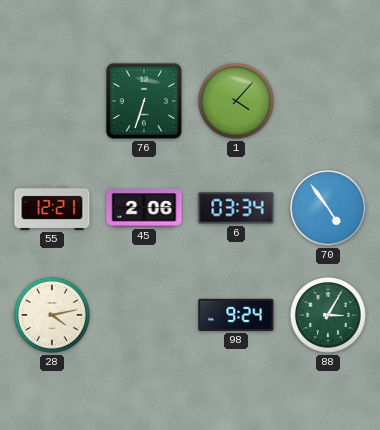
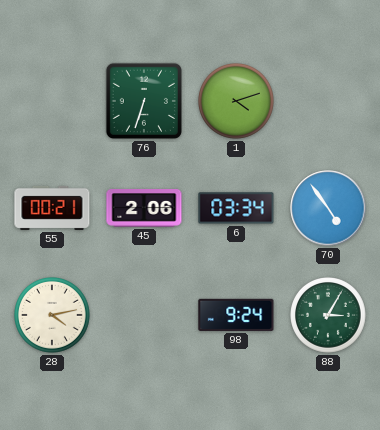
1: 4:07 -> 4:12 (237, 102)
55: 12:21 -> 00:21 (52, 208)
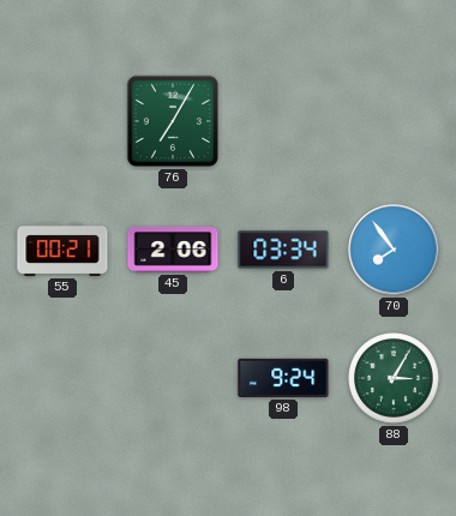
76: 6:33 -> 7:05 (173, 121)
1: 4:12 -> none (237, 102)
70: 4:54 -> 7:54 (394, 250)
28: 4:13 -> none (53, 316)
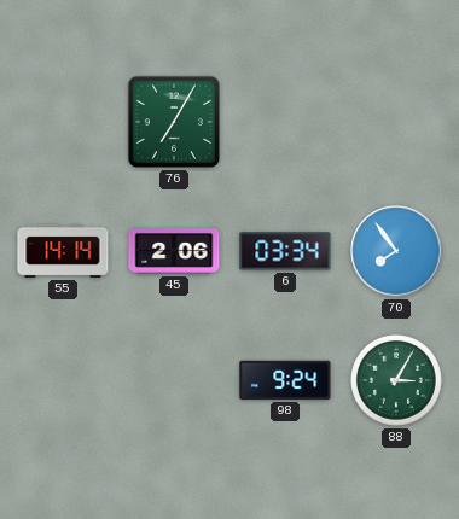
55: 00:21 -> 14:14 (63, 251)
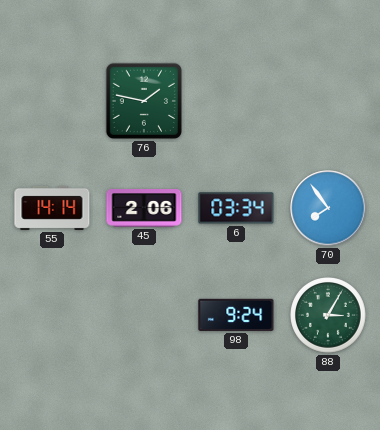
76: 7:05 -> 1:47 (144, 101)
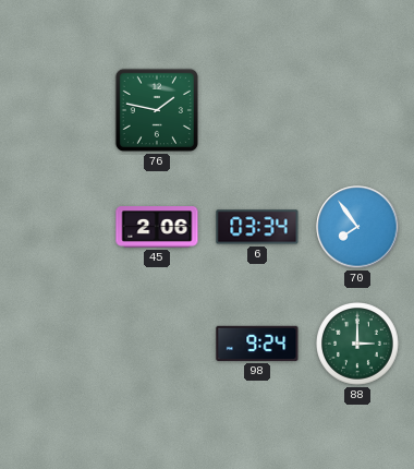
55: 14:14 -> none (52, 208)
88: 3:05 -> 3:00 (358, 345)
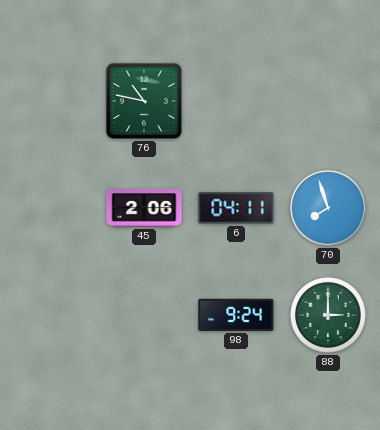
76: 1:47 -> 10:47 (144, 101)
6: 03:34 -> 04:11 (236, 208)
70: 7:54 -> 7:57 (328, 208)
